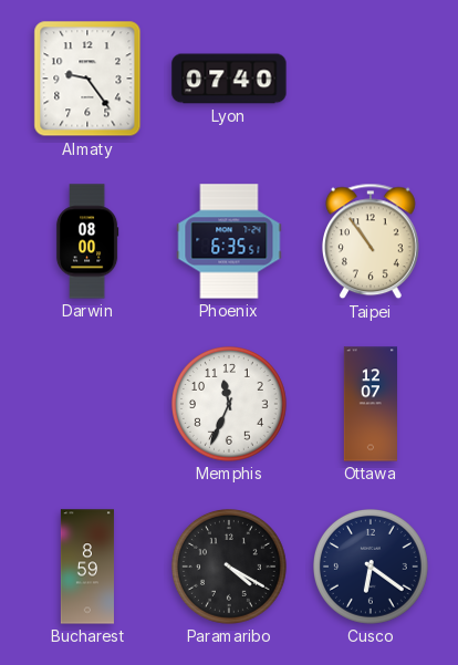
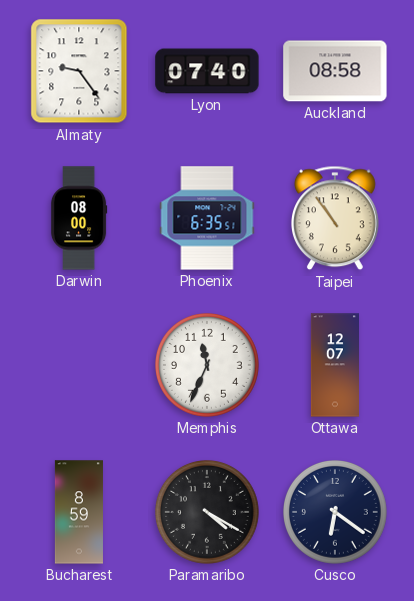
Auckland: none -> 08:58 (335, 71)
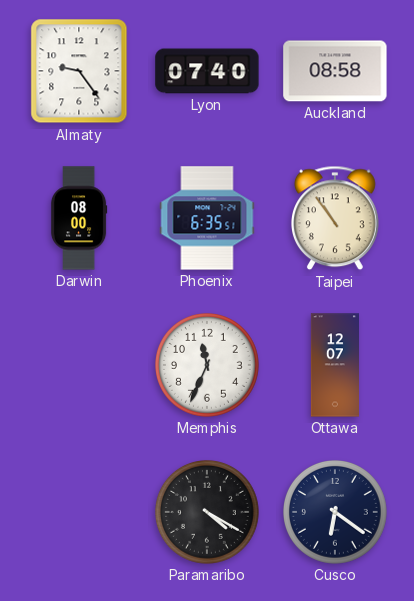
Bucharest: 8:59 -> none (79, 512)
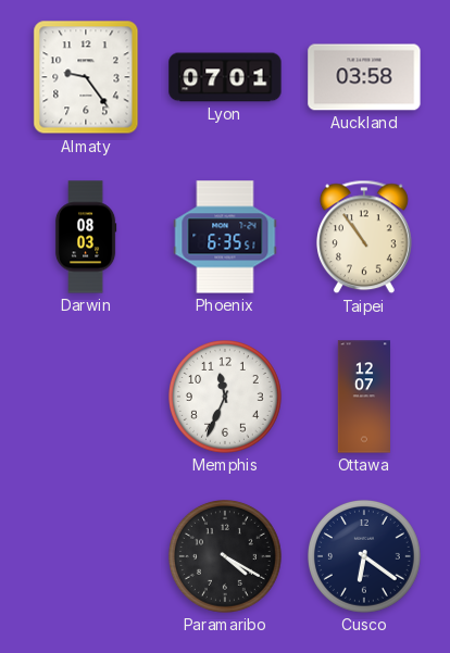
Lyon: 07:40 -> 07:01 (225, 77)
Auckland: 08:58 -> 03:58 (364, 77)
Darwin: 08:00 -> 08:03 (86, 237)
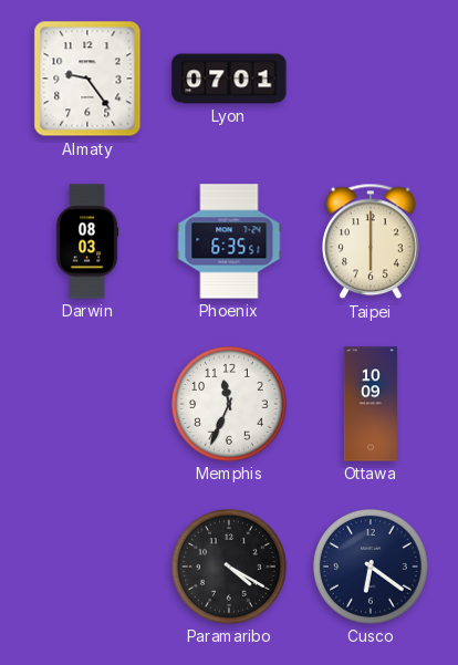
Auckland: 03:58 -> none (364, 77)
Taipei: 10:54 -> 6:00 (372, 241)
Ottawa: 12:07 -> 10:09 (369, 404)
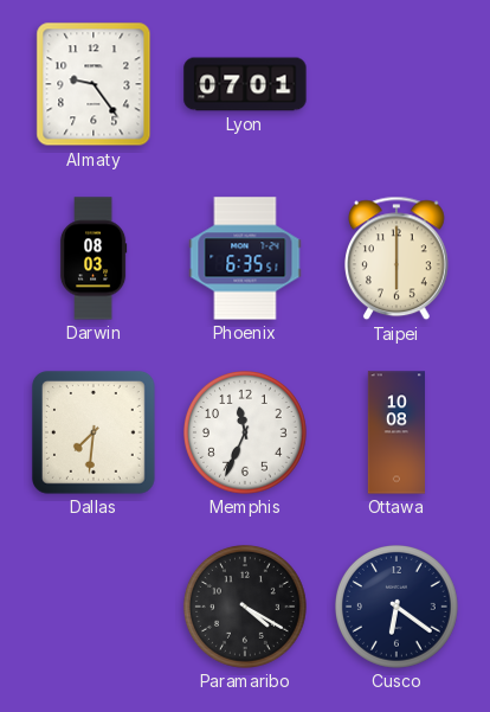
Dallas: none -> 7:31 (94, 432)
Ottawa: 10:09 -> 10:08 (395, 432)
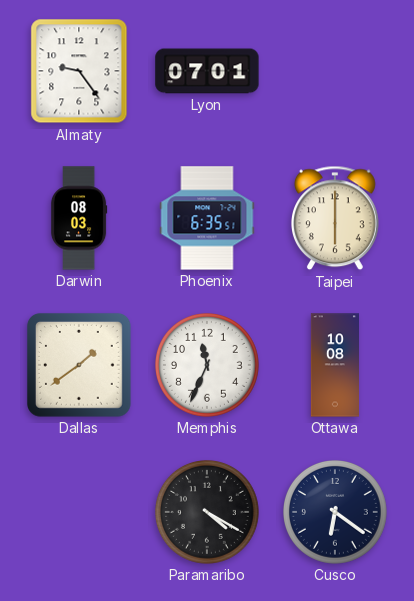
Dallas: 7:31 -> 1:39 (79, 365)
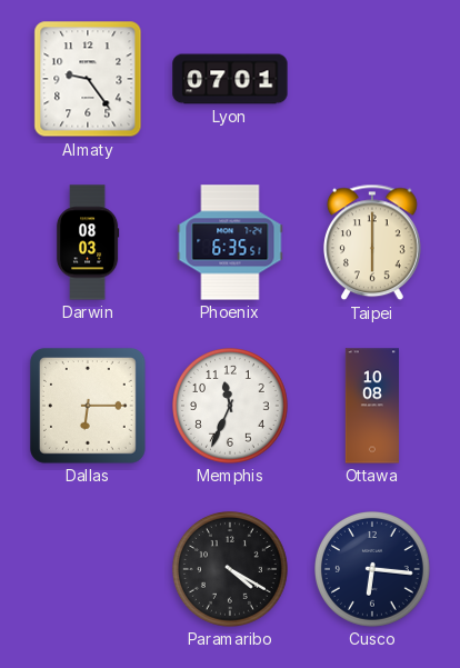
Dallas: 1:39 -> 6:15 (88, 406)
Cusco: 6:21 -> 6:16 (373, 570)
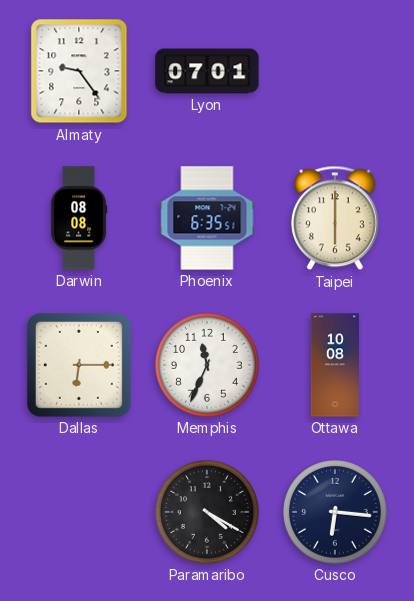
Darwin: 08:03 -> 08:08 (79, 218)
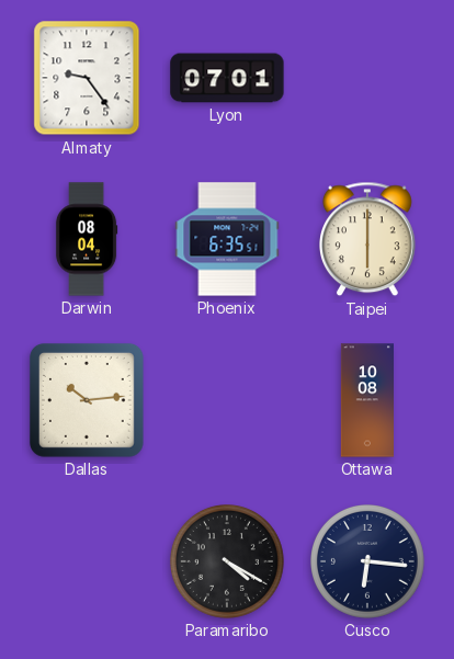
Darwin: 08:08 -> 08:04 (87, 239)
Dallas: 6:15 -> 10:14 (87, 400)
Memphis: 11:34 -> none (208, 366)
